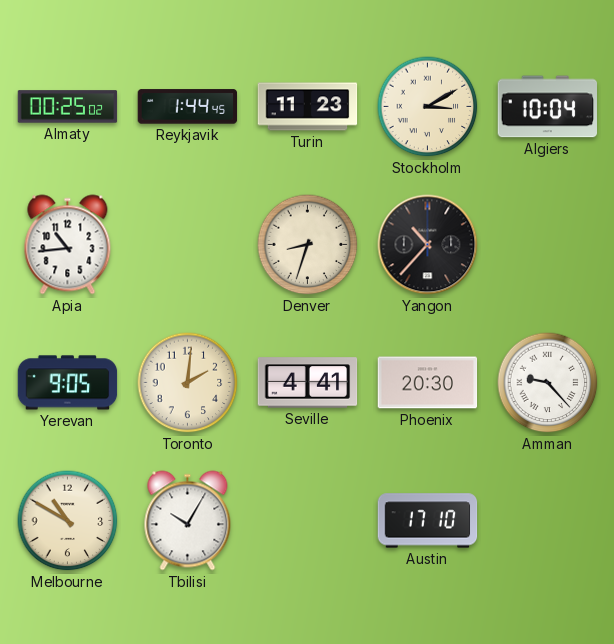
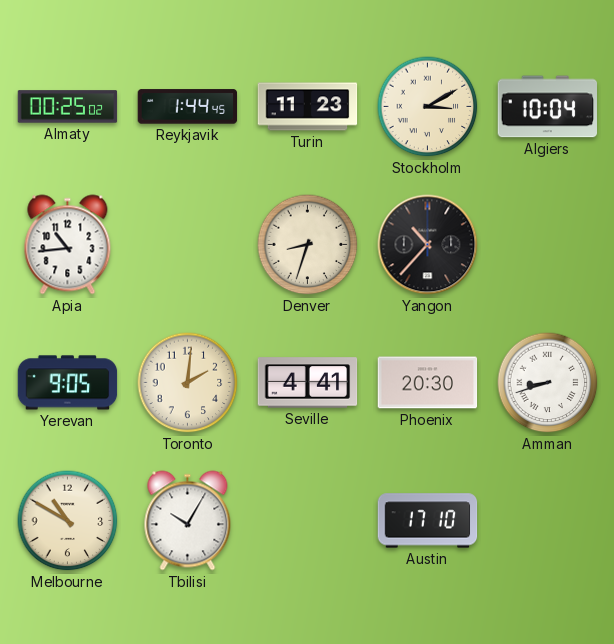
Amman: 9:23 -> 8:42 (548, 383)
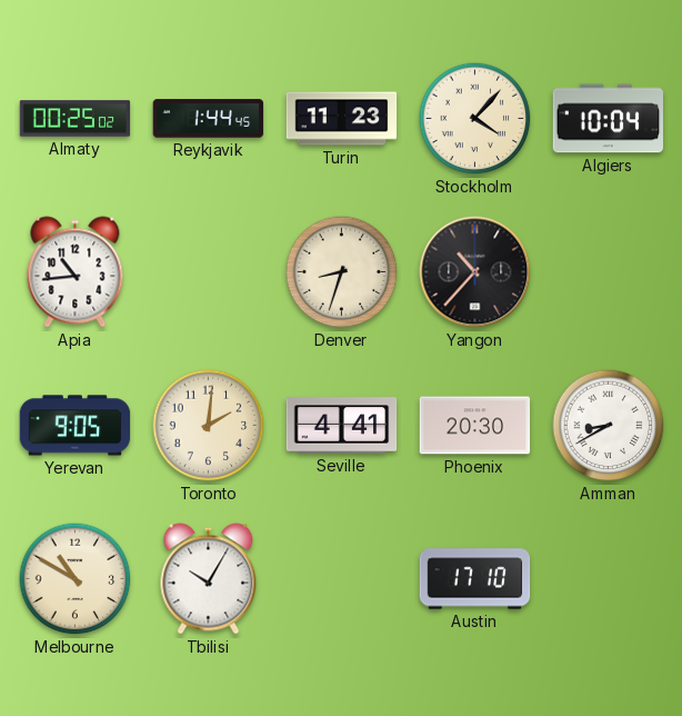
Stockholm: 3:10 -> 4:07 (475, 119)
Amman: 8:42 -> 8:40 (609, 426)
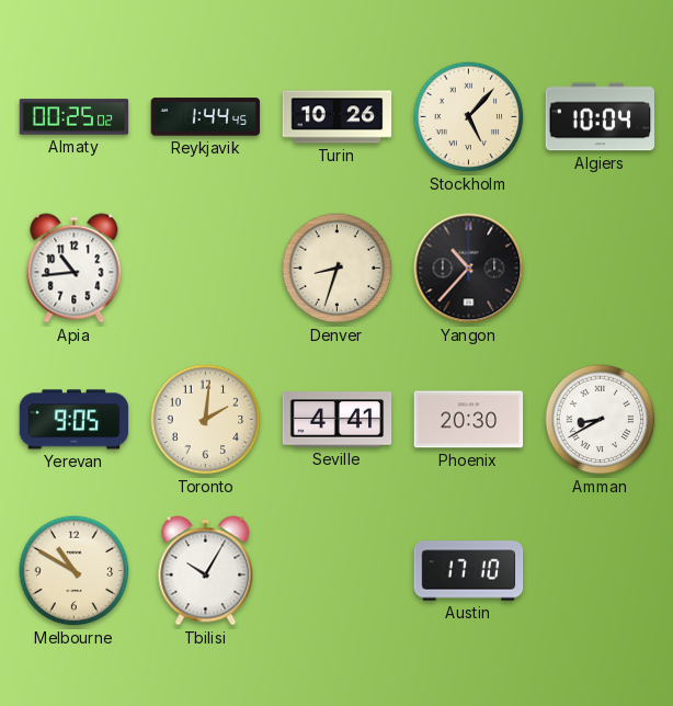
Turin: 11:23 -> 10:26 (338, 117)
Stockholm: 4:07 -> 5:07 (469, 117)
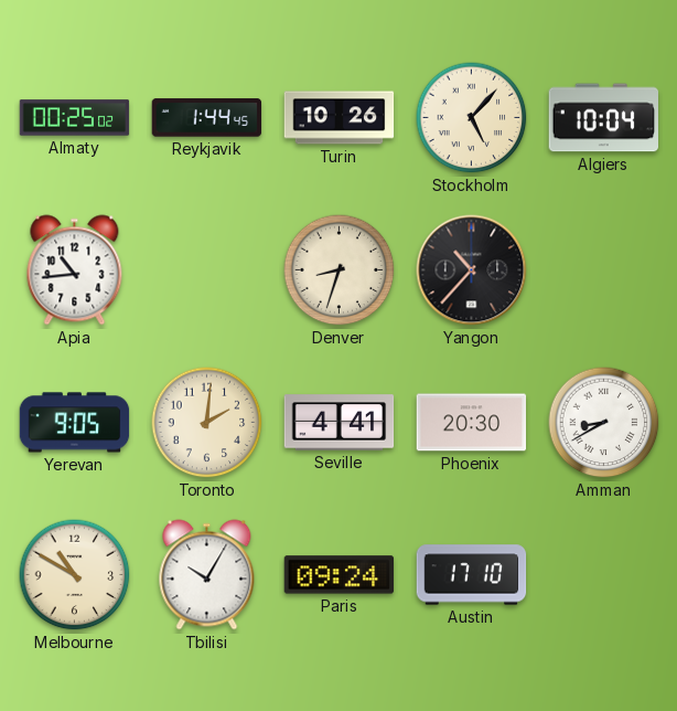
Paris: none -> 09:24 (340, 575)
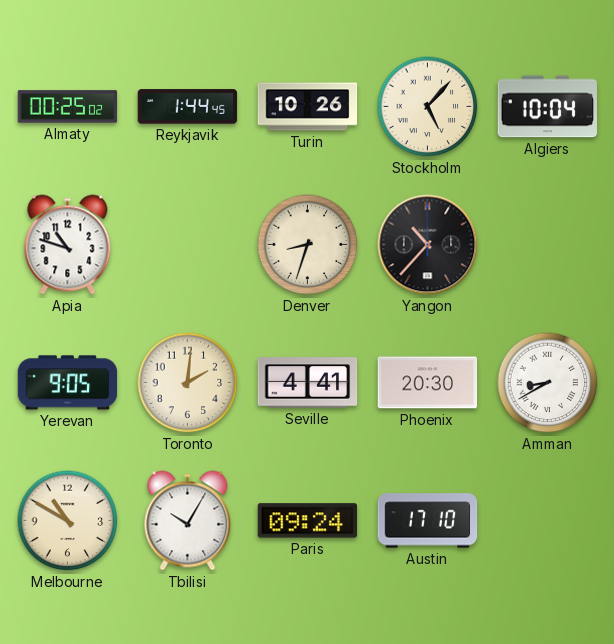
Apia: 10:44 -> 10:48 (68, 245)
